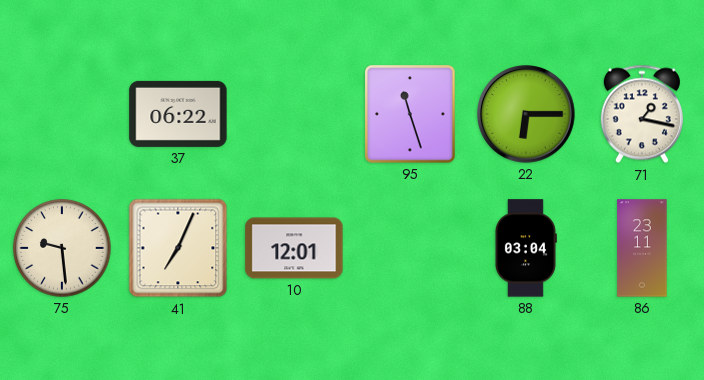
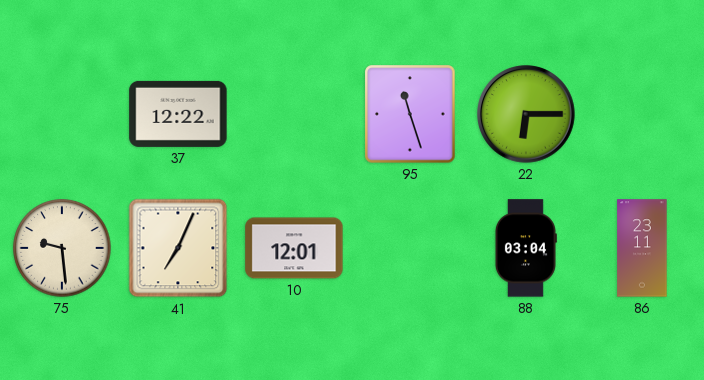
37: 06:22 -> 12:22 (178, 114)
71: 1:17 -> none (642, 114)
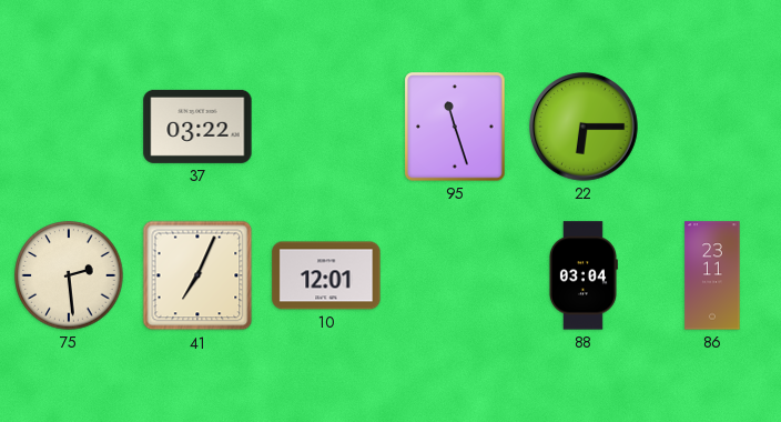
37: 12:22 -> 03:22 (197, 127)
75: 9:29 -> 2:29 (69, 275)
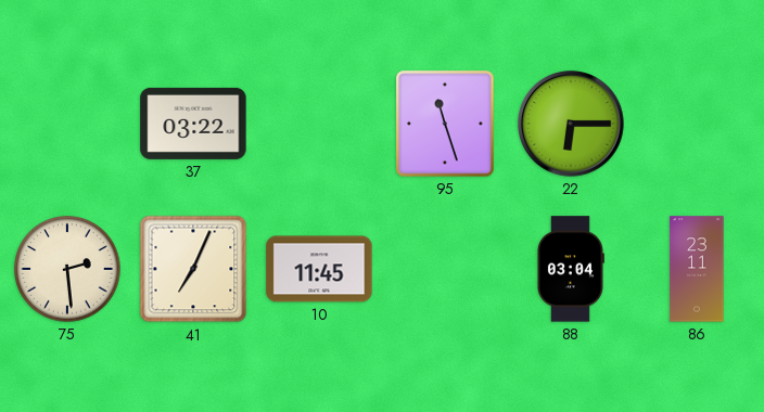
10: 12:01 -> 11:45 (319, 269)
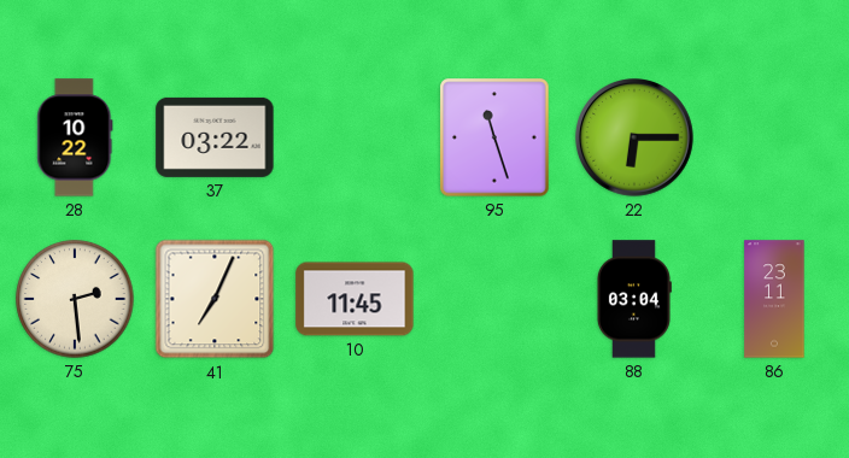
28: none -> 10:22 (75, 137)
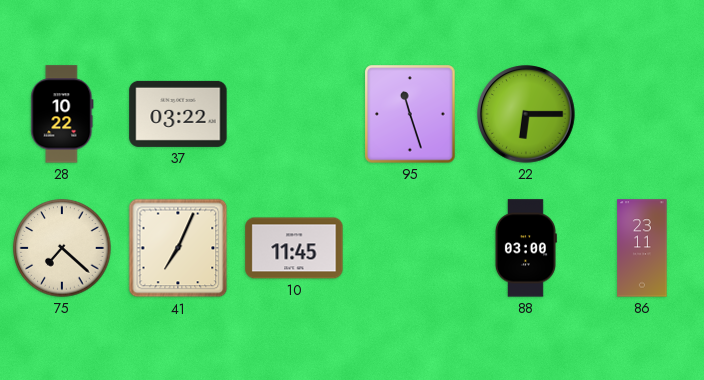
75: 2:29 -> 7:22 (62, 248)
88: 03:04 -> 03:00 (525, 248)
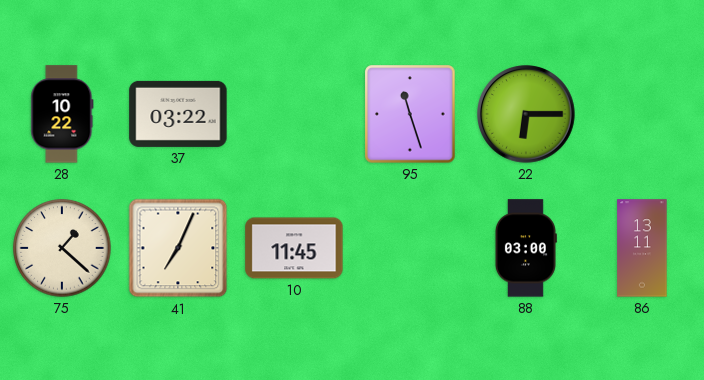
75: 7:22 -> 1:22 (62, 248)
86: 23:11 -> 13:11 (642, 248)
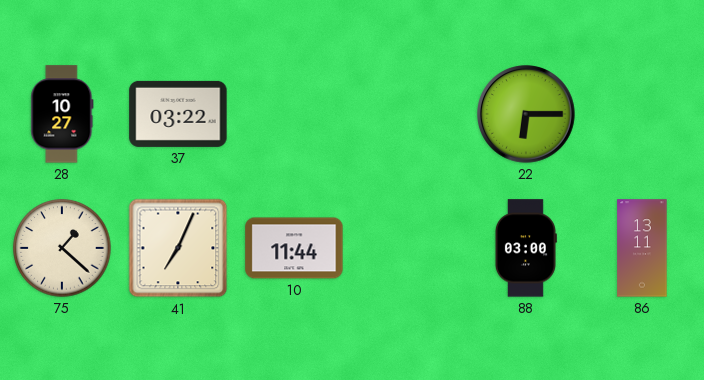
28: 10:22 -> 10:27 (62, 114)
95: 11:27 -> none (410, 114)
10: 11:45 -> 11:44 (294, 248)
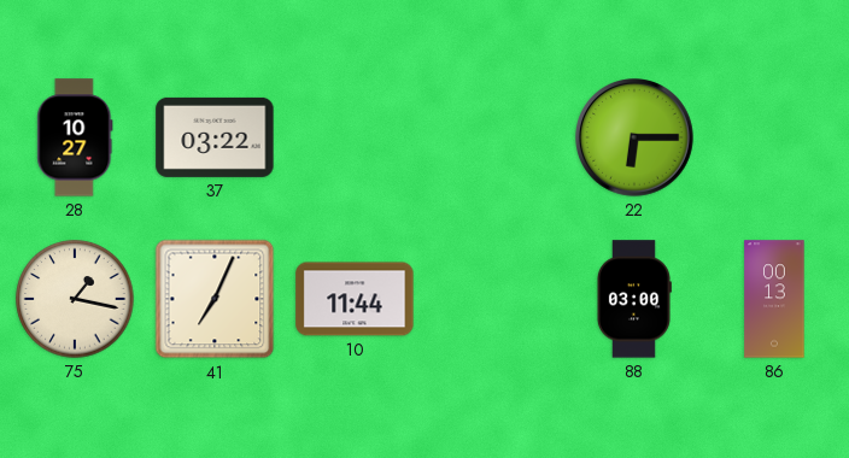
75: 1:22 -> 1:17 (75, 299)
86: 13:11 -> 00:13 (774, 299)
